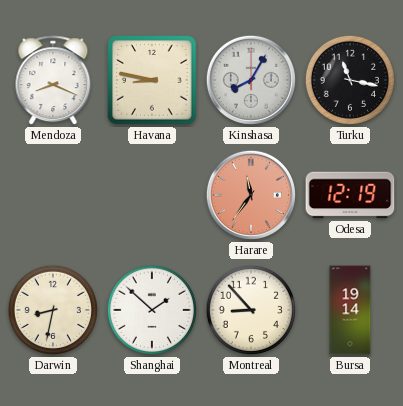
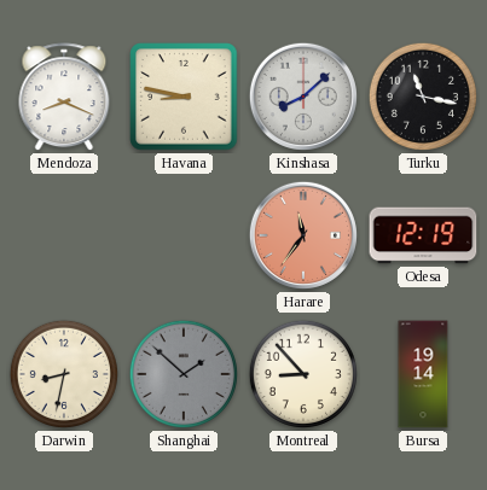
Kinshasa: 8:05 -> 8:08 (303, 97)
Shanghai dial: white -> grey (184, 374)
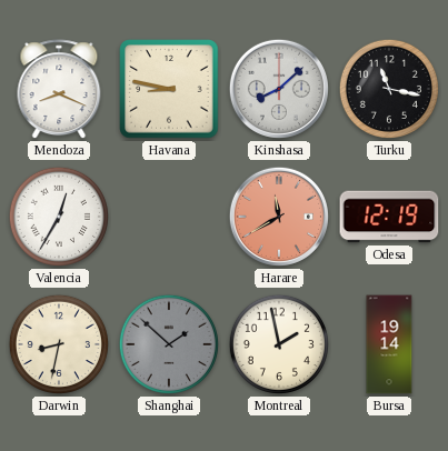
Valencia: none -> 12:35 (59, 217)
Harare: 11:36 -> 11:40 (279, 217)
Montreal: 8:53 -> 1:58 (279, 344)
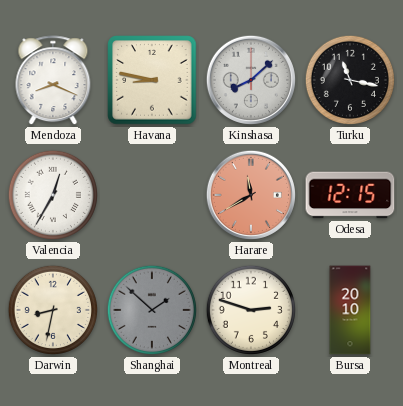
Odesa: 12:19 -> 12:15 (350, 195)
Montreal: 1:58 -> 2:48 (251, 310)
Bursa: 19:14 -> 20:10 (350, 310)
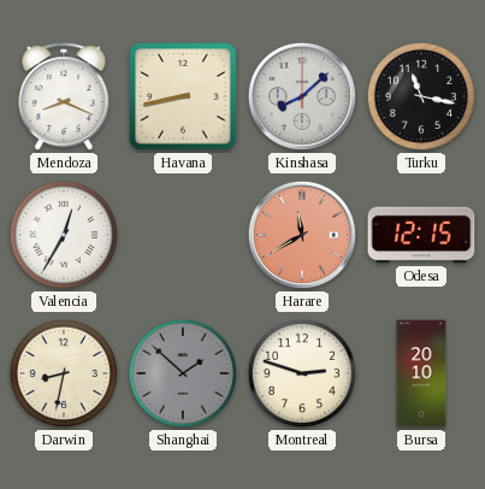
Havana: 8:47 -> 8:43 (183, 96)
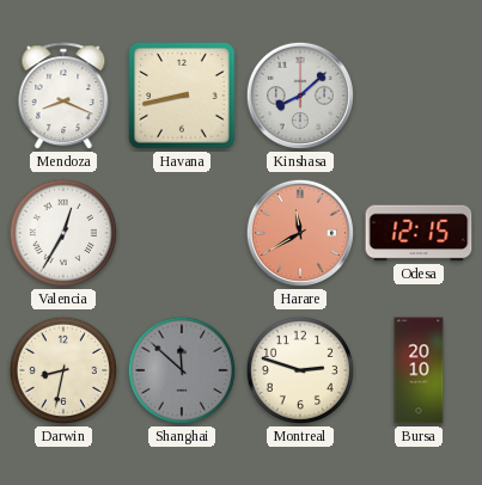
Turku: 11:17 -> none (421, 96)
Shanghai: 1:52 -> 11:52 (182, 370)
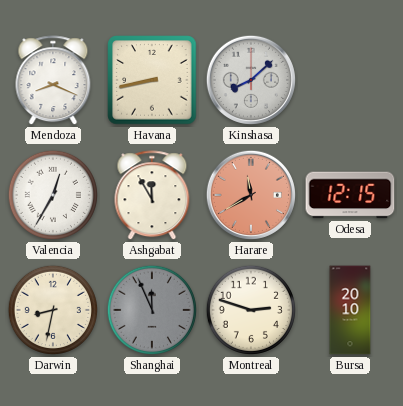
Ashgabat: none -> 11:55 (152, 196)
Shanghai: 11:52 -> 11:56 (152, 310)
